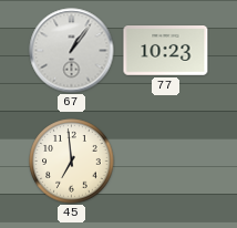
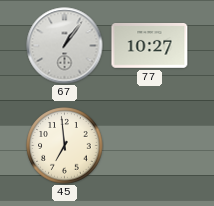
77: 10:23 -> 10:27 (150, 46)
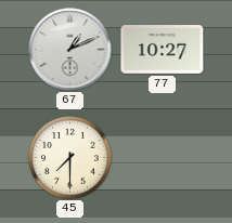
67: 1:06 -> 1:11 (70, 50)
45: 6:59 -> 7:30 (70, 158)
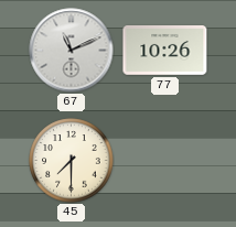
67: 1:11 -> 11:11 (72, 51)
77: 10:27 -> 10:26 (165, 51)
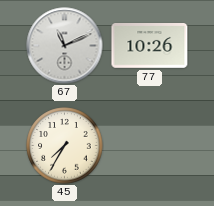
45: 7:30 -> 7:35 (65, 146)
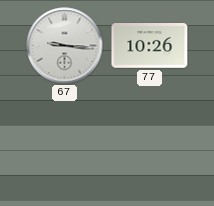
67: 11:11 -> 9:16 (65, 46)
45: 7:35 -> none (65, 146)
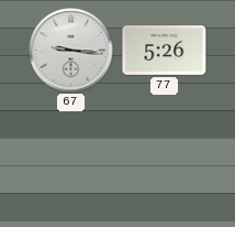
77: 10:26 -> 5:26 (165, 51)
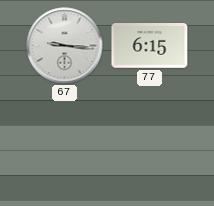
77: 5:26 -> 6:15 (150, 46)
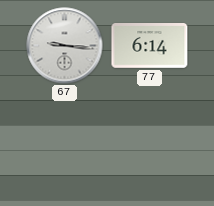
77: 6:15 -> 6:14 (150, 46)
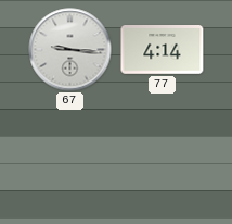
77: 6:14 -> 4:14 (163, 50)
